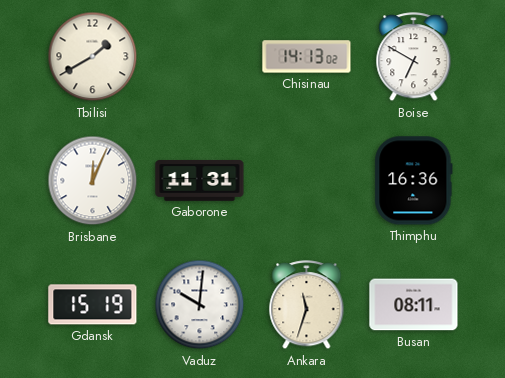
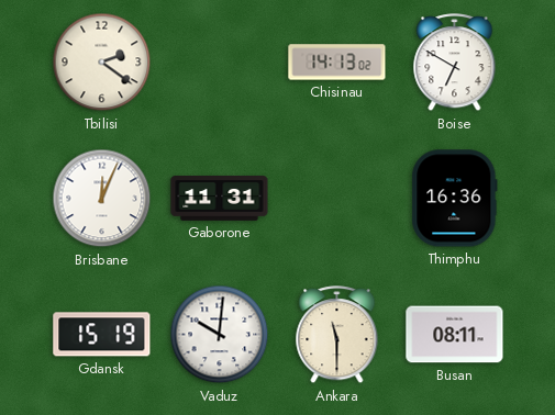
Tbilisi: 1:40 -> 2:21 (102, 63)
Ankara: 11:33 -> 11:30 (337, 335)
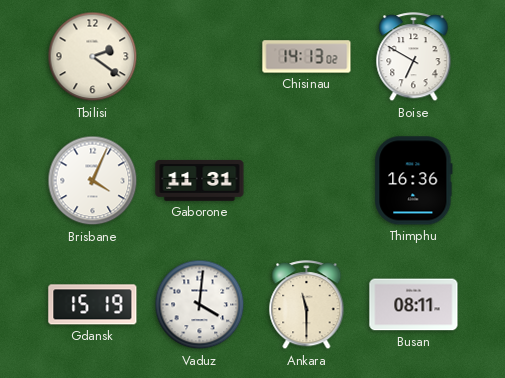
Brisbane: 12:04 -> 4:04 (93, 181)
Vaduz: 10:01 -> 4:01 (200, 305)
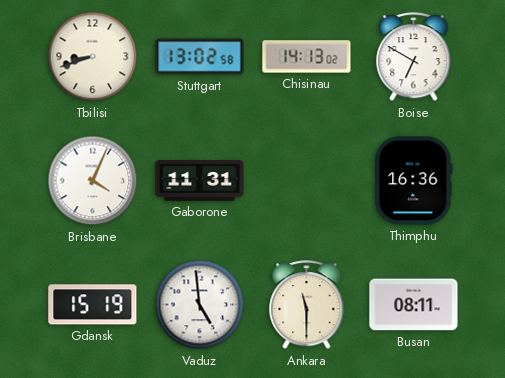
Tbilisi: 2:21 -> 8:42 (93, 57)
Stuttgart: none -> 13:02 (200, 57)
Vaduz: 4:01 -> 4:59 (200, 305)
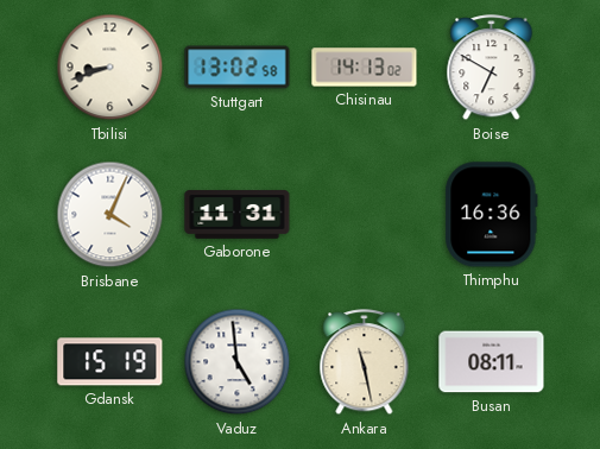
Ankara: 11:30 -> 11:28 (365, 362)
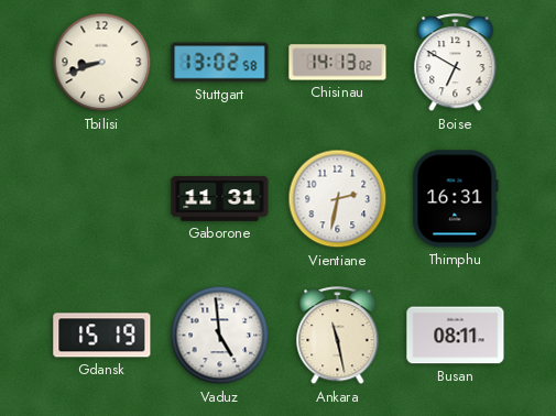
Brisbane: 4:04 -> none (110, 215)
Vientiane: none -> 2:32 (338, 199)
Thimphu: 16:36 -> 16:31 (456, 199)
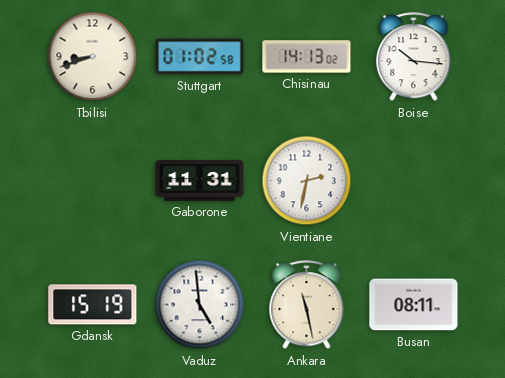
Stuttgart: 13:02 -> 01:02 (200, 57)
Boise: 6:50 -> 10:16 (414, 57)
Thimphu: 16:31 -> none (456, 199)
